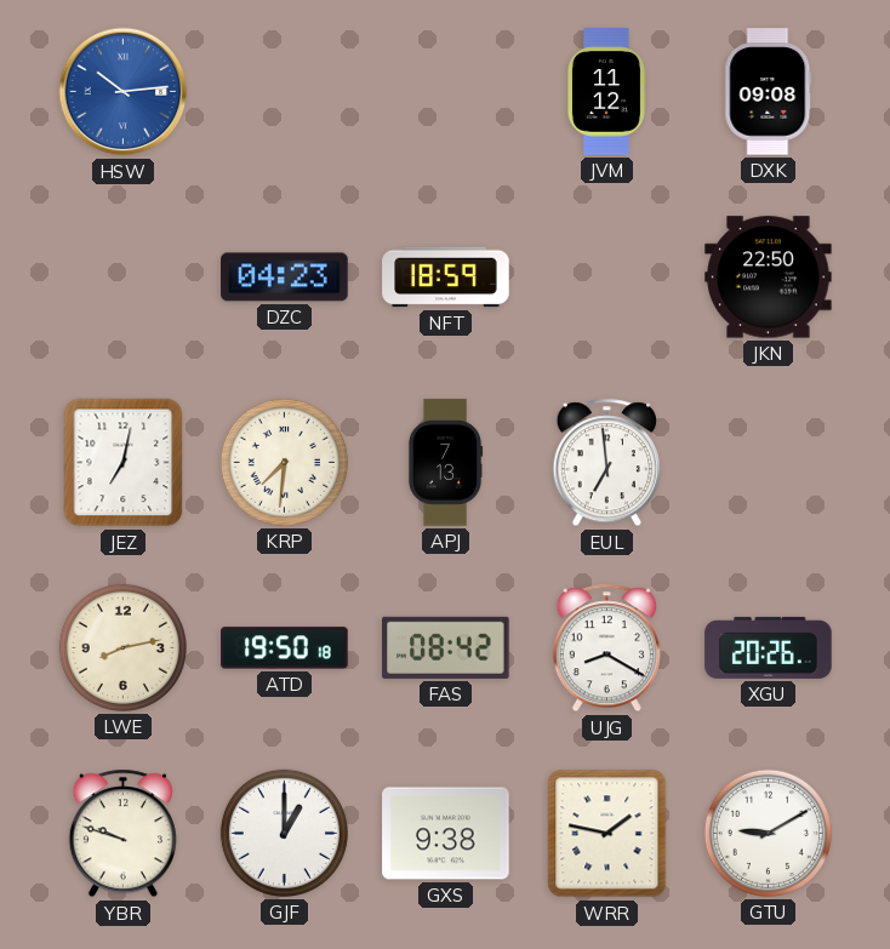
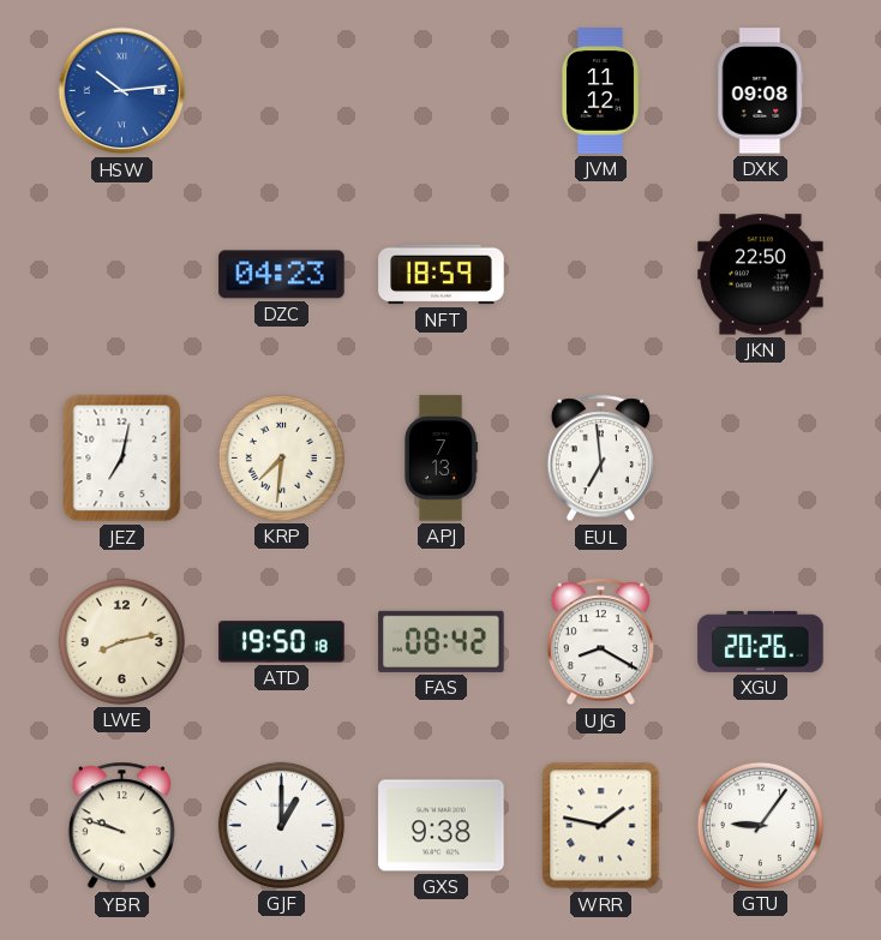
GTU: 9:10 -> 9:06 (760, 825)
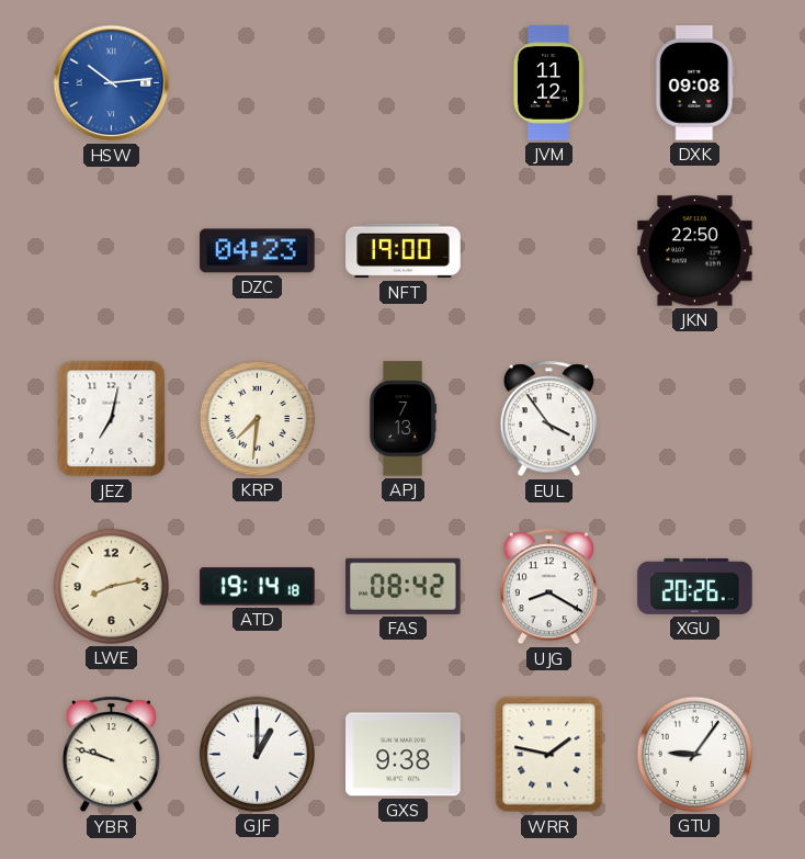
NFT: 18:59 -> 19:00 (404, 251)
EUL: 6:59 -> 3:54 (548, 419)
ATD: 19:50 -> 19:14 (258, 587)
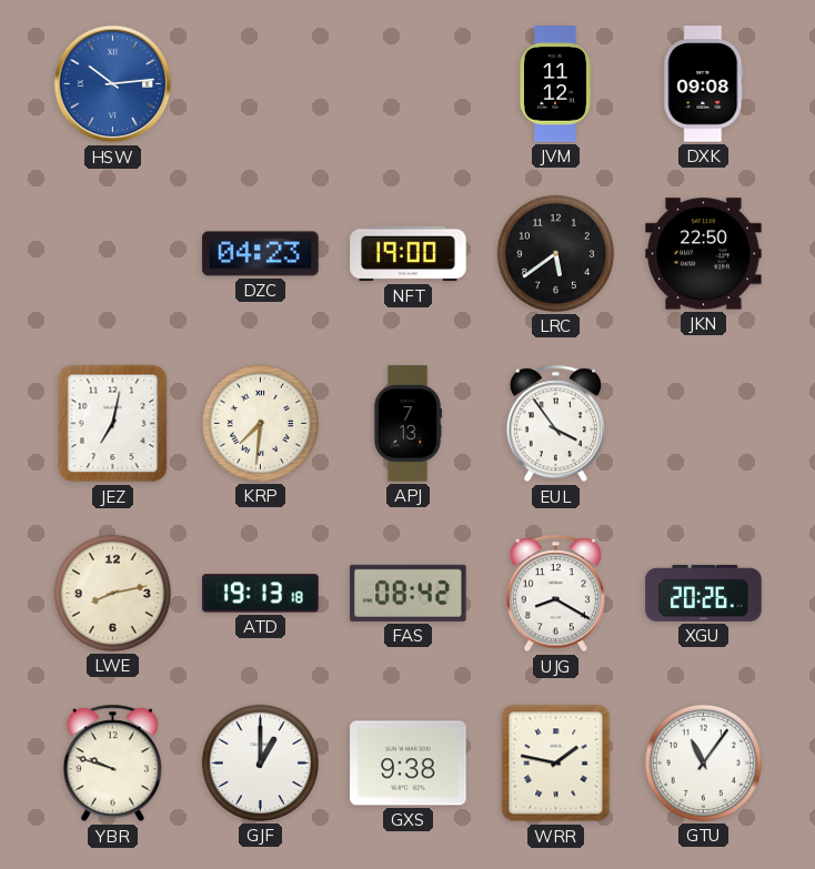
LRC: none -> 5:39 (555, 253)
ATD: 19:14 -> 19:13 (261, 594)
GTU: 9:06 -> 11:06 (703, 762)
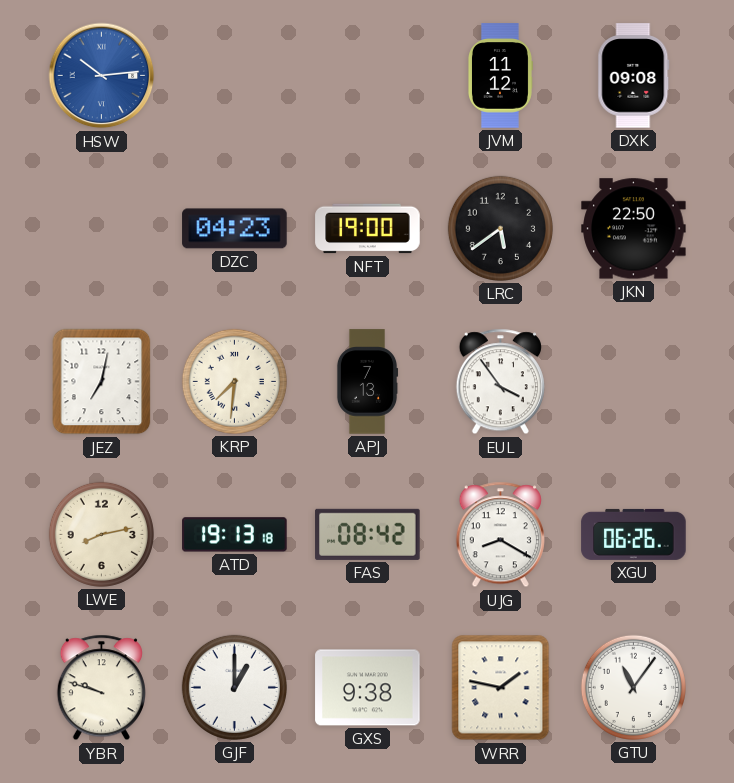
XGU: 20:26 -> 06:26 (634, 534)
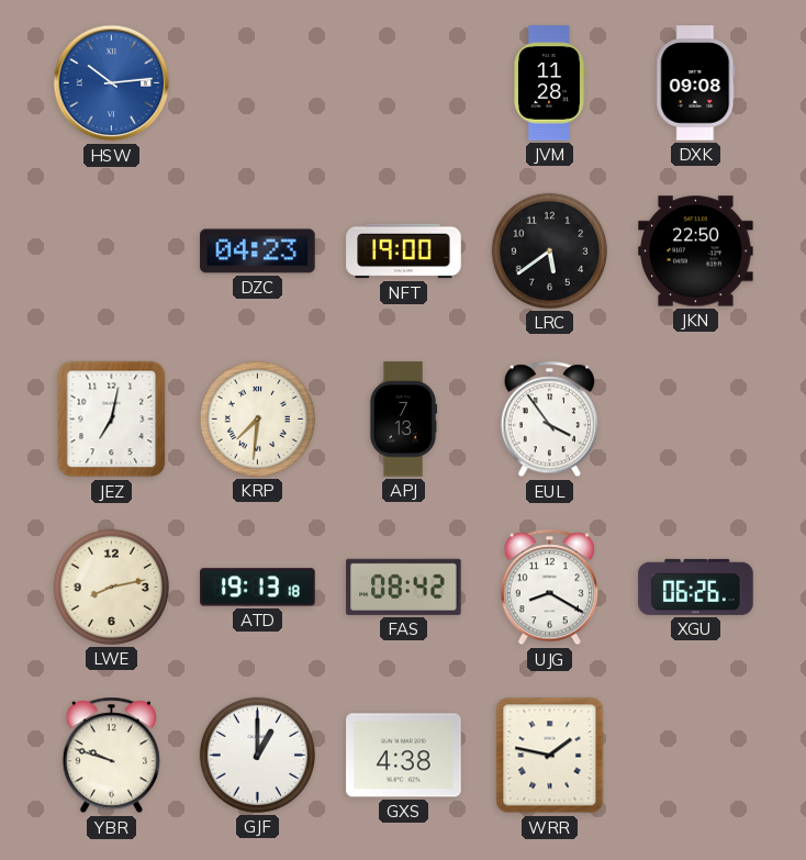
JVM: 11:12 -> 11:28 (550, 83)
GXS: 9:38 -> 4:38 (404, 756)
GTU: 11:06 -> none (633, 687)
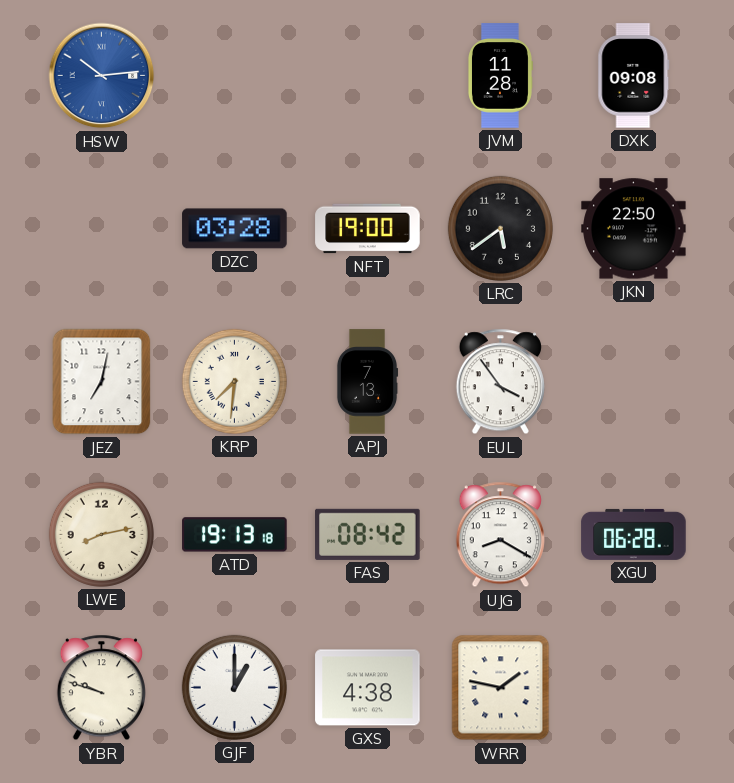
DZC: 04:23 -> 03:28 (235, 229)
XGU: 06:26 -> 06:28 (634, 534)
